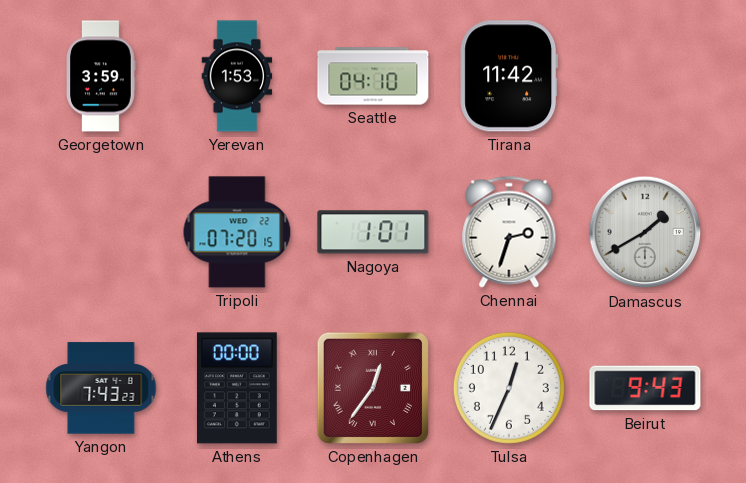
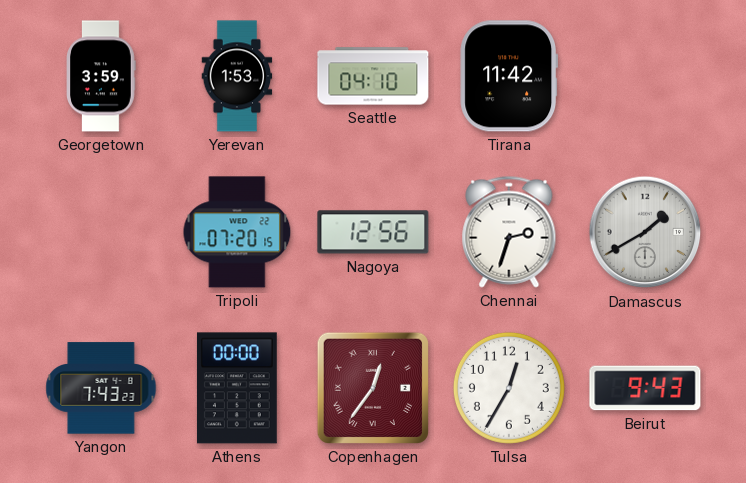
Nagoya: 1:01 -> 12:56 (373, 232)
Tulsa: 12:34 -> 12:35 (509, 388)
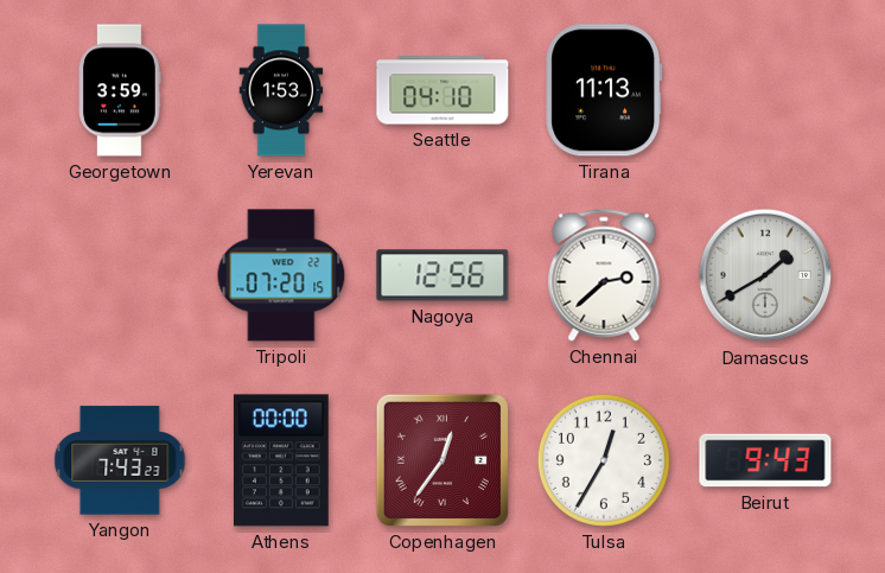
Tirana: 11:42 -> 11:13 (603, 90)
Chennai: 2:33 -> 2:38 (604, 275)
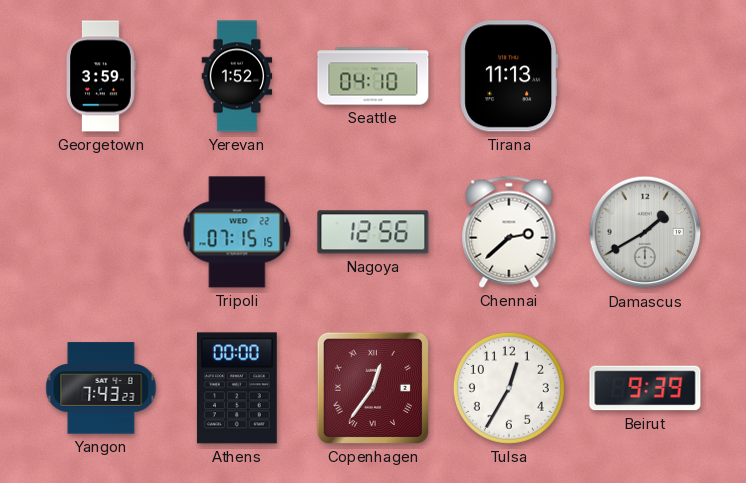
Yerevan: 1:53 -> 1:52 (237, 76)
Tripoli: 07:20 -> 07:15 (237, 232)
Beirut: 9:43 -> 9:39 (645, 388)
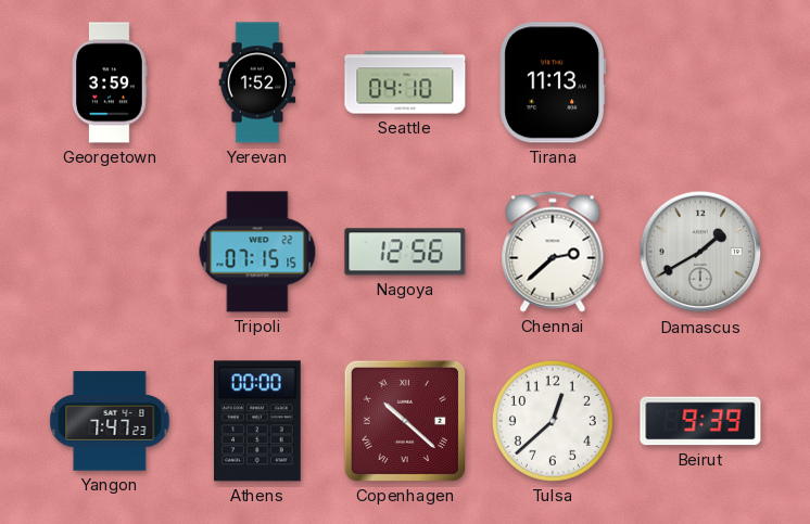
Yangon: 7:43 -> 7:47 (110, 421)
Copenhagen: 12:36 -> 10:22 (405, 421)
Tulsa: 12:35 -> 12:38 (553, 421)
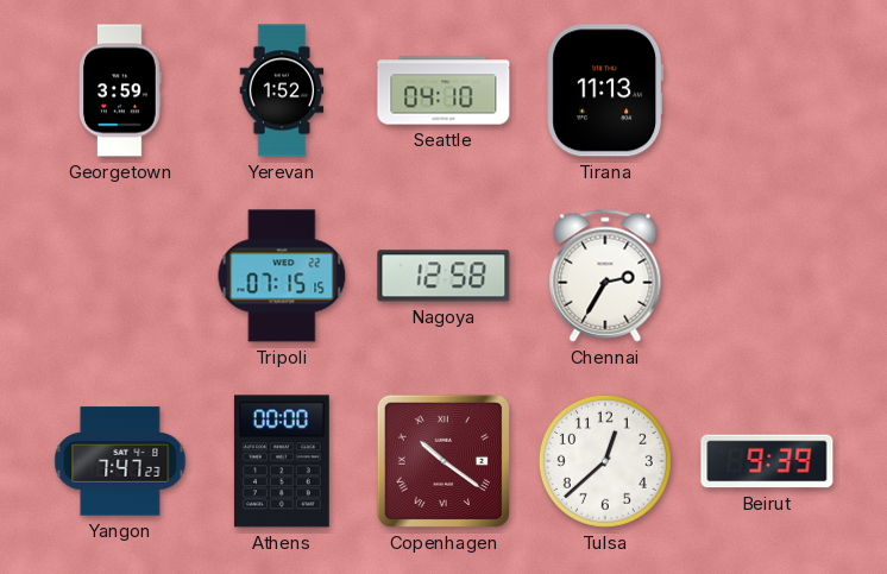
Nagoya: 12:56 -> 12:58 (443, 276)
Chennai: 2:38 -> 2:35 (605, 276)
Damascus: 1:40 -> none (700, 252)
Copenhagen: 10:22 -> 10:21 (443, 461)
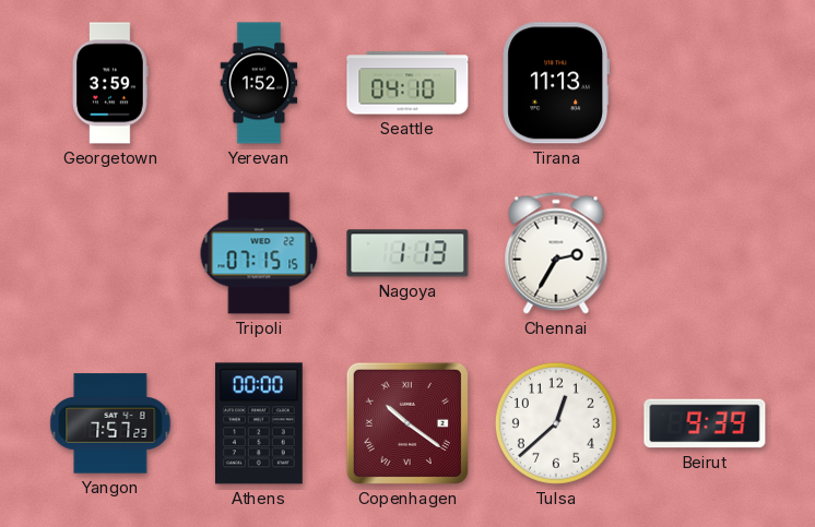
Nagoya: 12:58 -> 1:13 (407, 253)
Yangon: 7:47 -> 7:57 (110, 423)
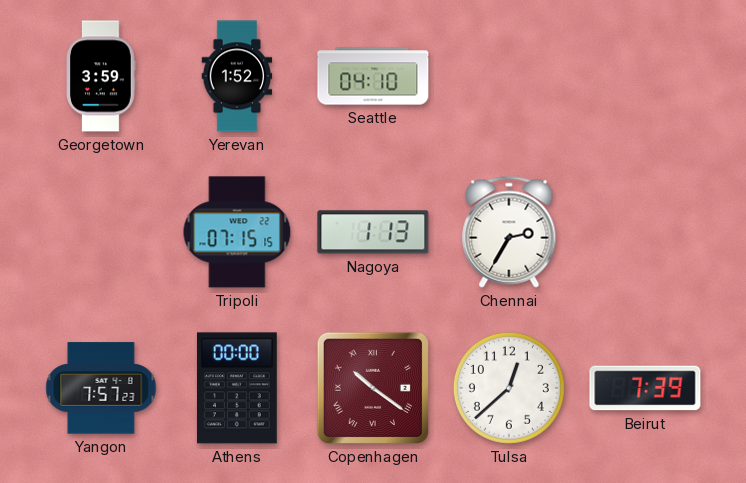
Tirana: 11:13 -> none (555, 83)
Beirut: 9:39 -> 7:39 (645, 388)
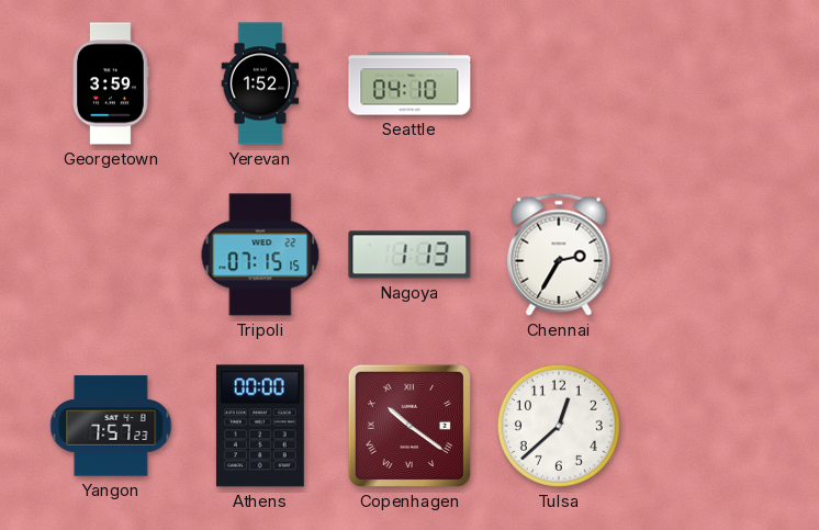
Beirut: 7:39 -> none (645, 388)
